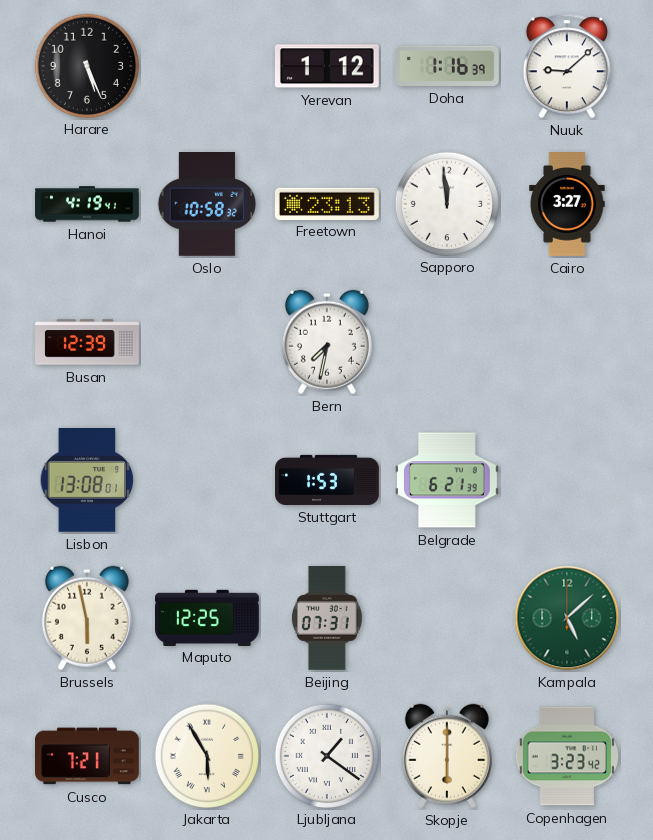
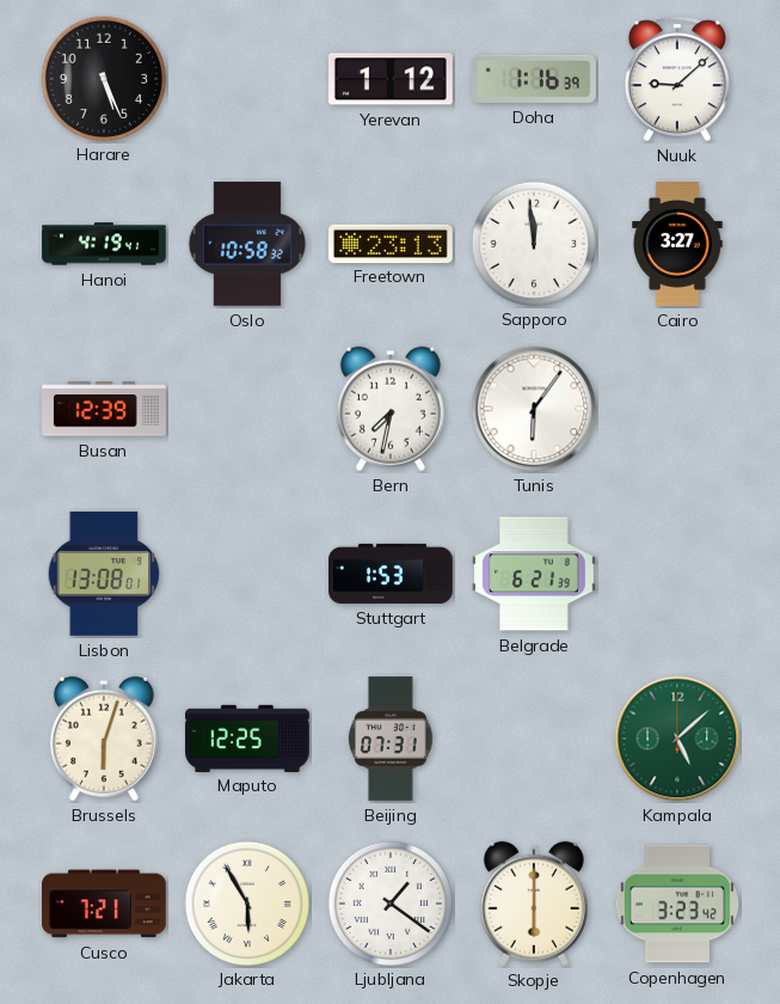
Tunis: none -> 6:06 (534, 409)
Brussels: 5:58 -> 6:03 (104, 739)
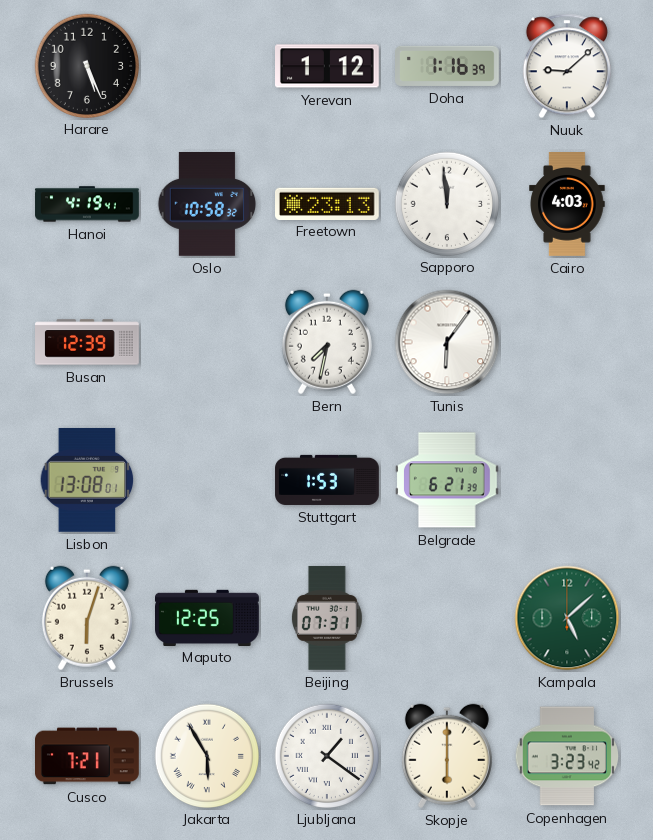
Cairo: 3:27 -> 4:03 (567, 205)
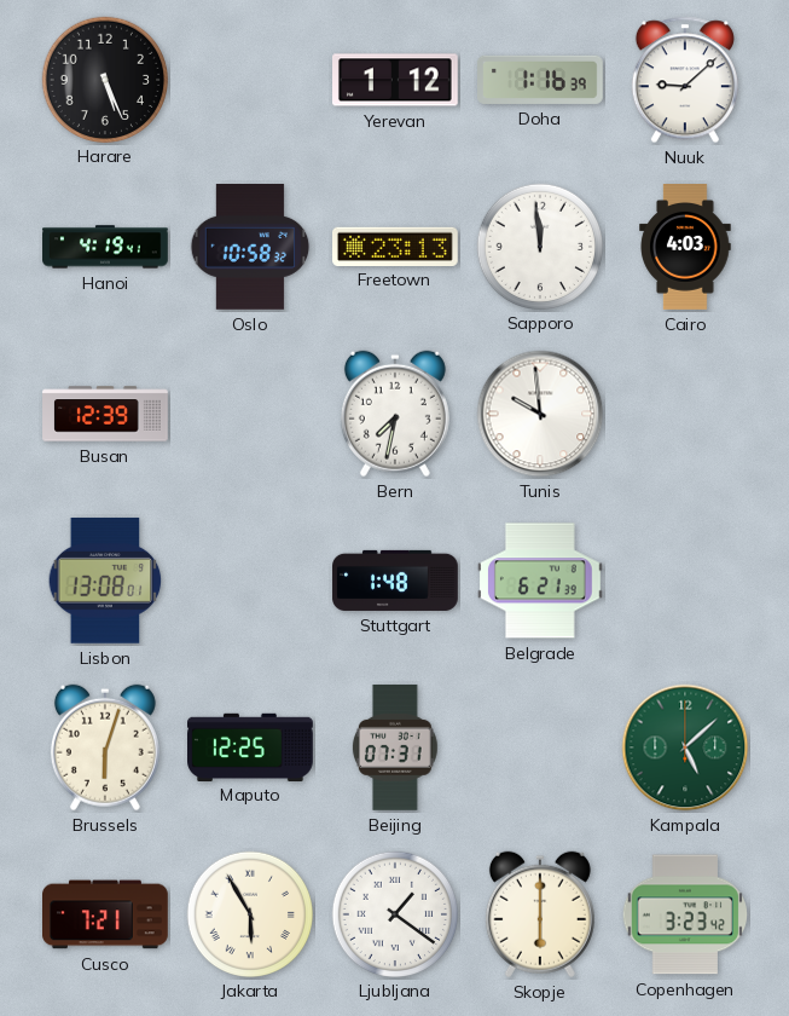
Tunis: 6:06 -> 9:59 (540, 414)
Stuttgart: 1:53 -> 1:48 (395, 581)
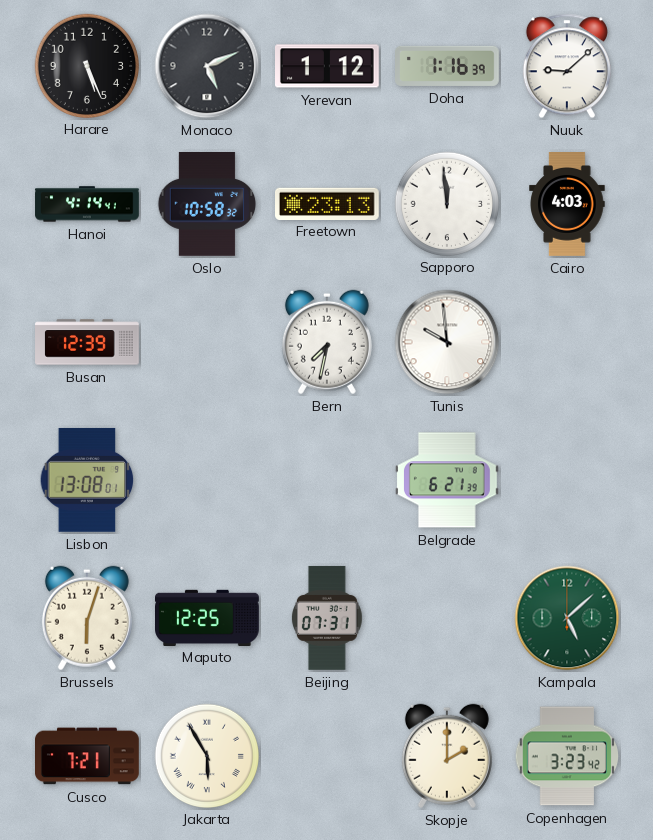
Monaco: none -> 5:11 (207, 66)
Hanoi: 4:19 -> 4:14 (87, 204)
Stuttgart: 1:48 -> none (395, 581)
Ljubljana: 1:21 -> none (394, 913)
Skopje: 6:00 -> 2:00 (447, 756)
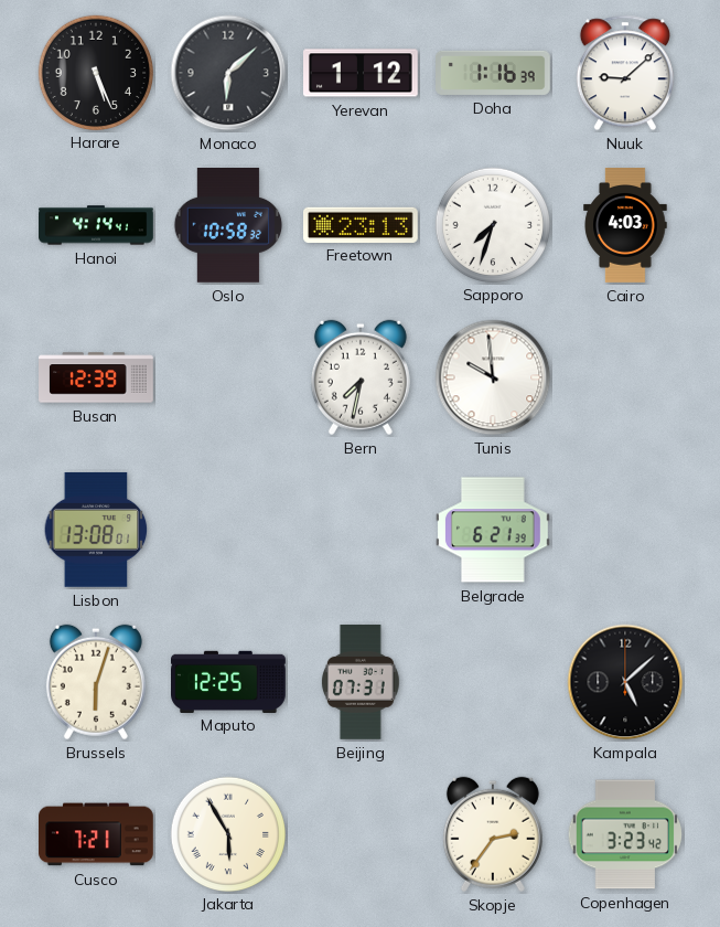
Monaco: 5:11 -> 6:08 (228, 73)
Sapporo: 11:59 -> 7:33 (492, 224)
Kampala dial: green -> black (625, 682)
Skopje: 2:00 -> 2:36 (493, 834)
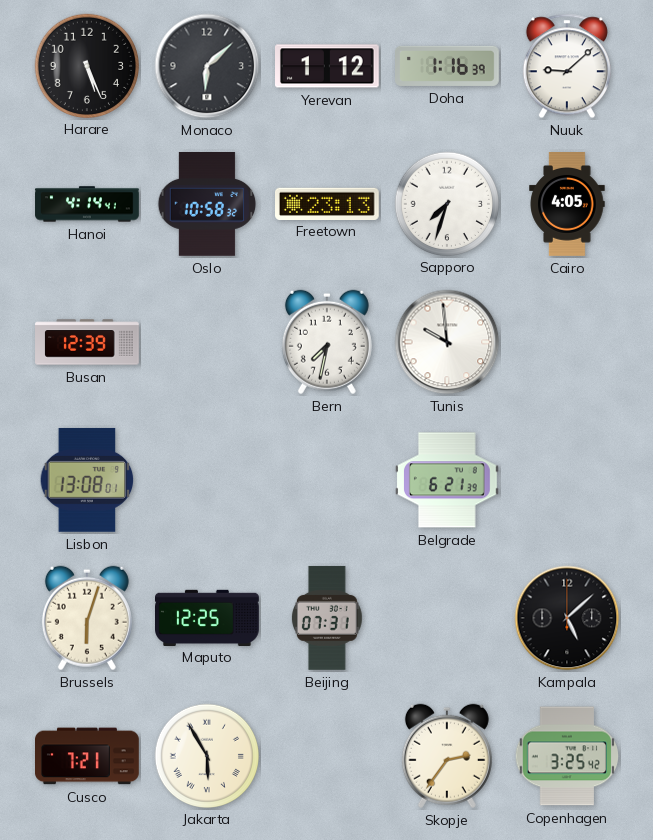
Cairo: 4:03 -> 4:05 (567, 205)
Copenhagen: 3:23 -> 3:25 (566, 756)
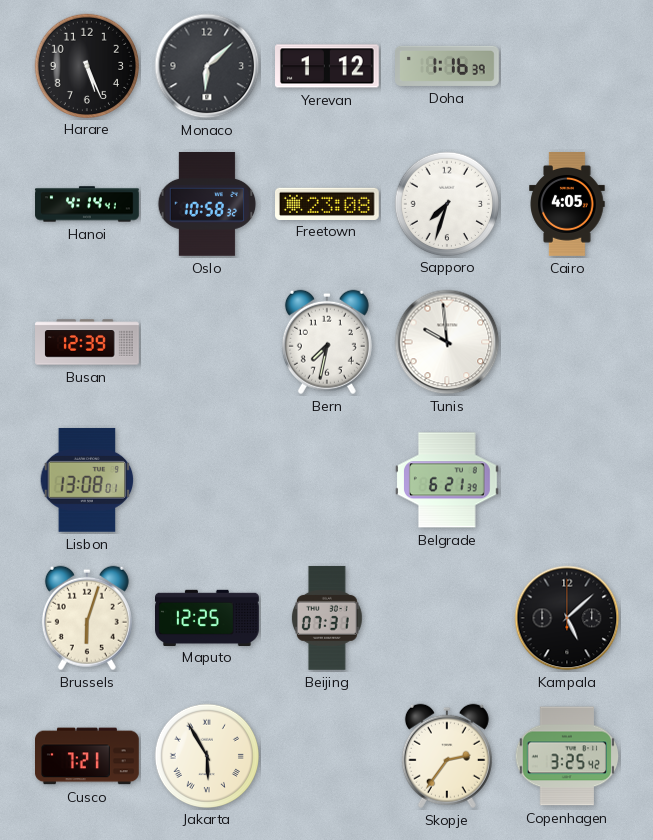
Nuuk: 9:08 -> none (567, 66)
Freetown: 23:13 -> 23:08 (328, 203)
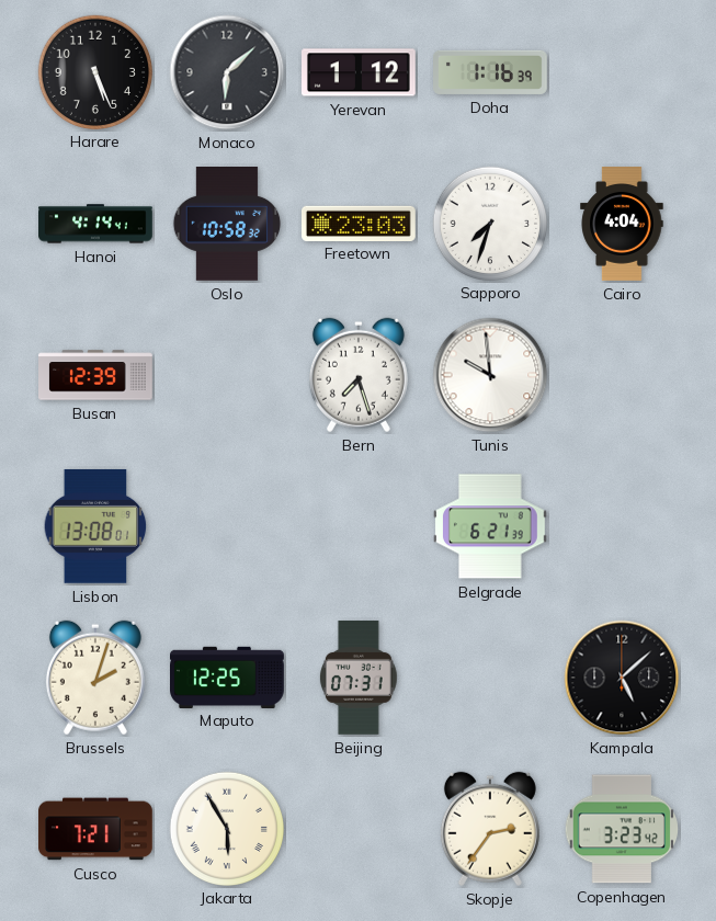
Freetown: 23:08 -> 23:03 (360, 223)
Cairo: 4:05 -> 4:04 (622, 225)
Bern: 7:32 -> 7:27 (359, 375)
Brussels: 6:03 -> 2:03 (95, 678)
Copenhagen: 3:25 -> 3:23 (621, 829)
